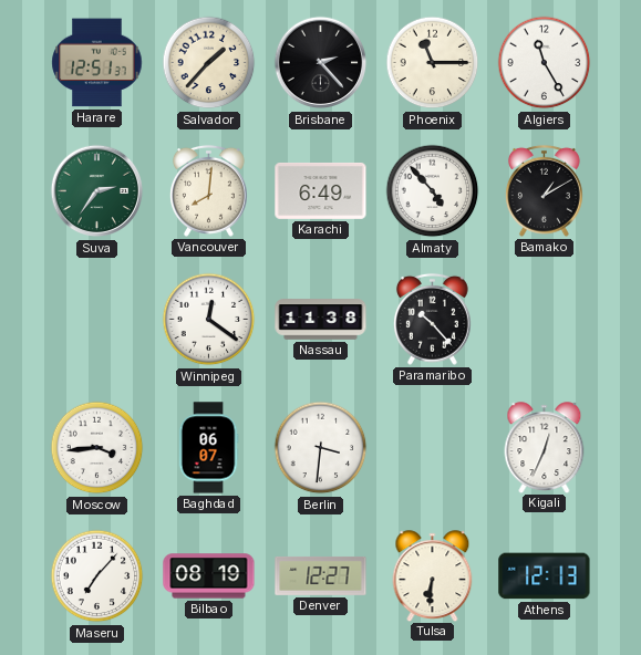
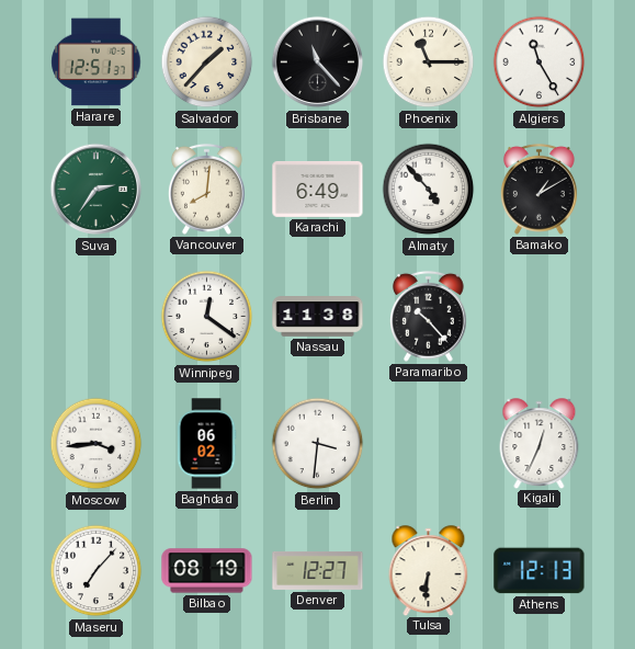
Brisbane: 2:23 -> 11:23 (318, 62)
Baghdad: 06:07 -> 06:02 (206, 444)
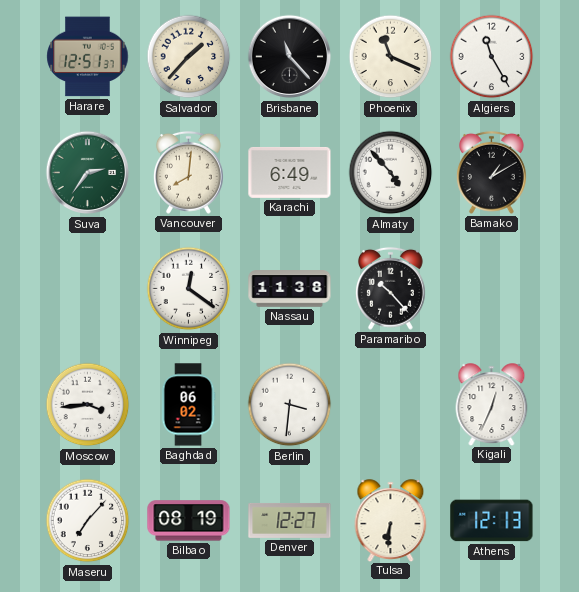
Phoenix: 11:15 -> 11:19 (391, 57)
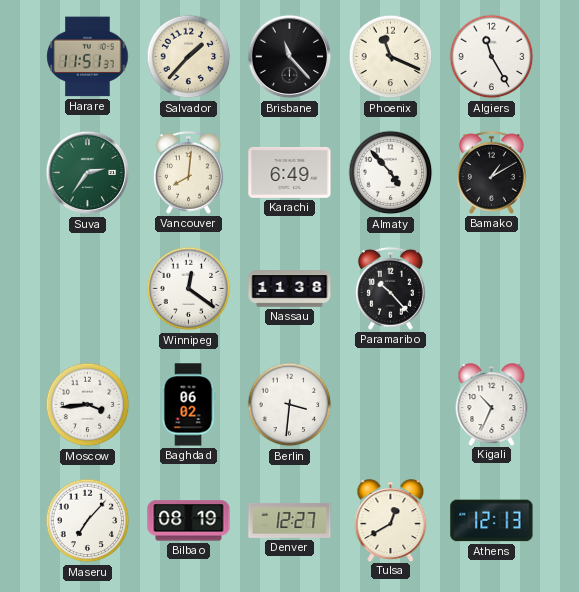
Harare: 12:51 -> 11:51 (88, 57)
Kigali: 12:34 -> 10:34 (492, 404)
Tulsa: 6:31 -> 12:40 (391, 520)
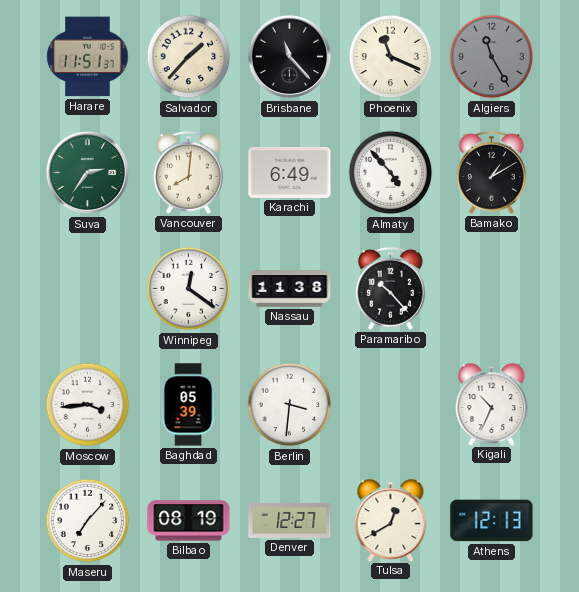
Algiers dial: white -> grey (492, 57)
Baghdad: 06:02 -> 05:39 (188, 405)
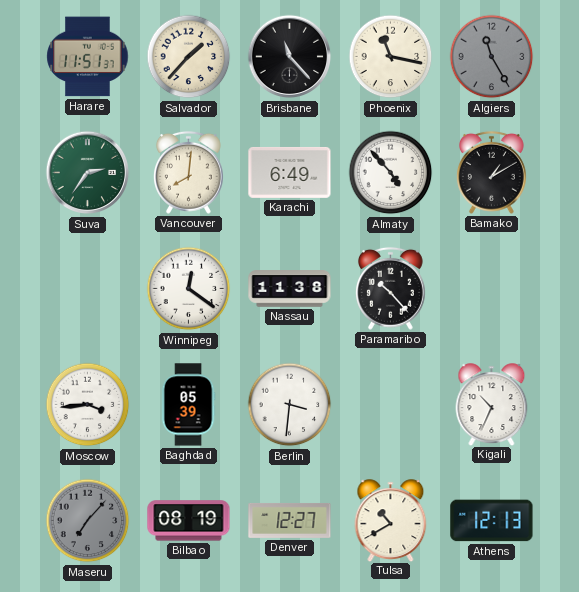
Phoenix: 11:19 -> 11:17 (391, 57)
Maseru dial: white -> grey (88, 521)
Tulsa: 12:40 -> 10:40 (391, 520)
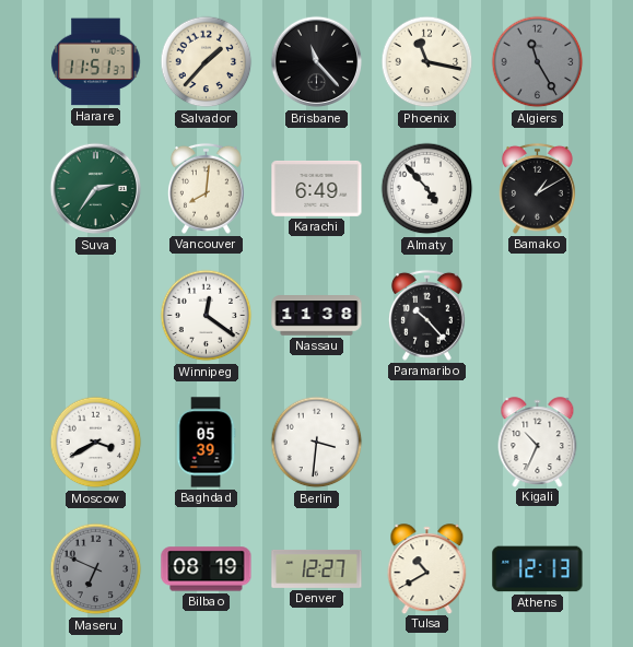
Moscow: 3:44 -> 3:40 (96, 443)
Maseru: 7:07 -> 6:49 (96, 569)
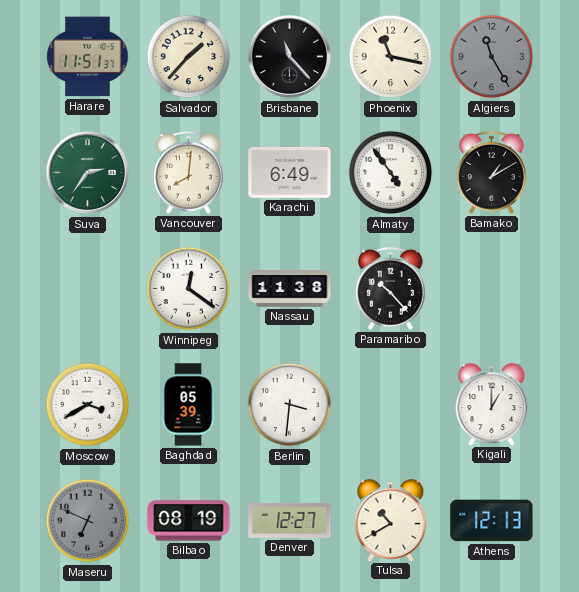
Almaty: 4:53 -> 4:54 (391, 173)
Kigali: 10:34 -> 1:00 (492, 404)
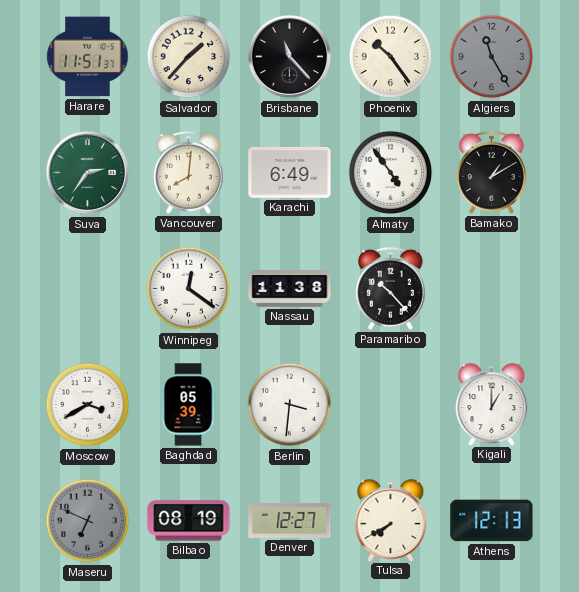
Phoenix: 11:17 -> 10:24 (391, 57)
Tulsa: 10:40 -> 7:40 (391, 520)
